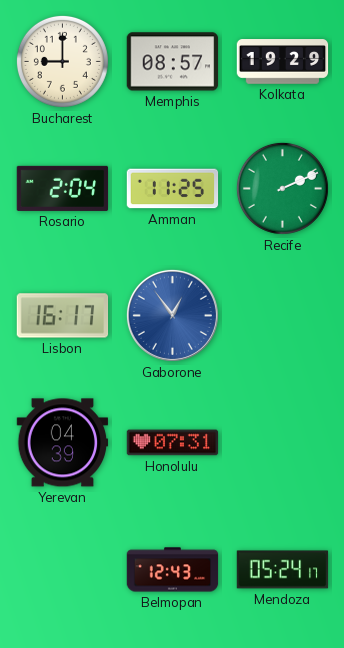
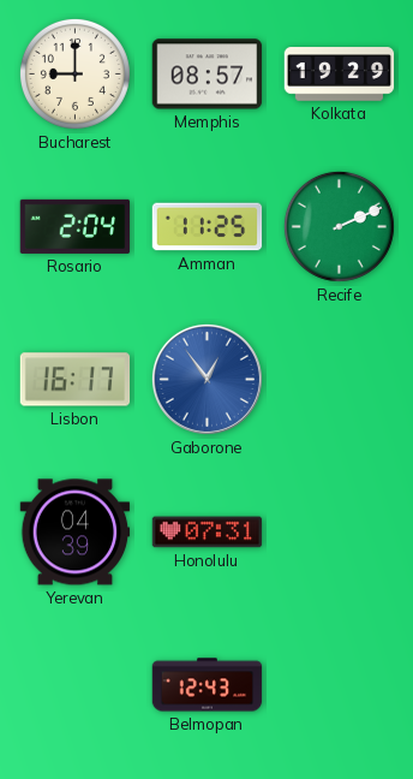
Mendoza: 05:24 -> none (283, 570)
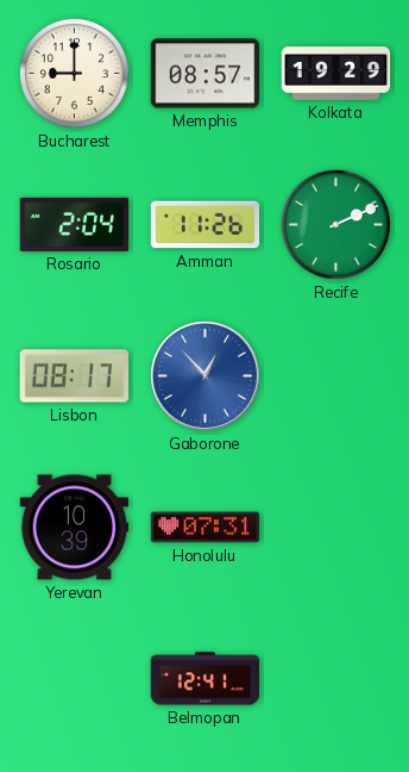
Amman: 11:25 -> 11:26 (206, 225)
Lisbon: 16:17 -> 08:17 (75, 376)
Gaborone: 12:54 -> 12:53 (204, 375)
Yerevan: 04:39 -> 10:39 (75, 528)
Belmopan: 12:43 -> 12:41 (206, 679)
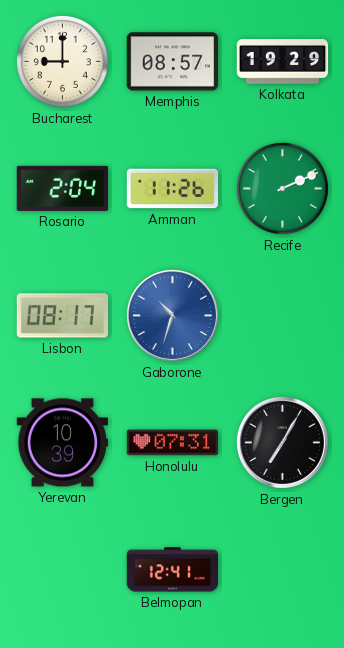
Gaborone: 12:53 -> 10:33 (172, 315)
Bergen: none -> 7:05 (282, 442)
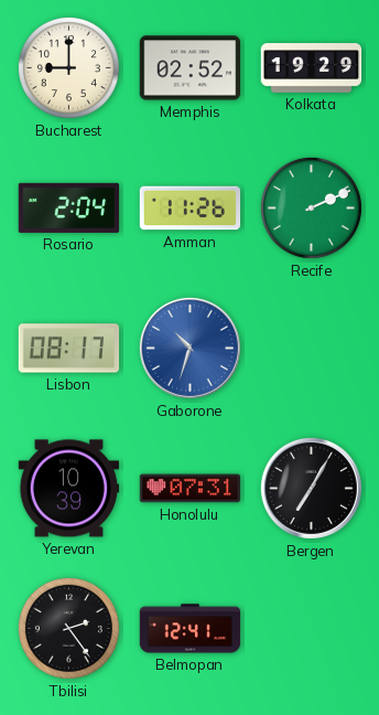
Memphis: 08:57 -> 02:52 (191, 68)
Tbilisi: none -> 2:24 (68, 628)
